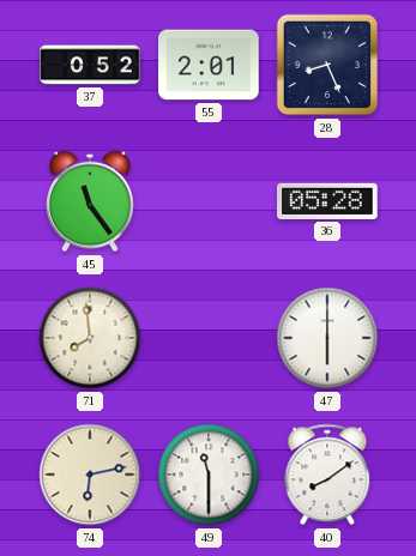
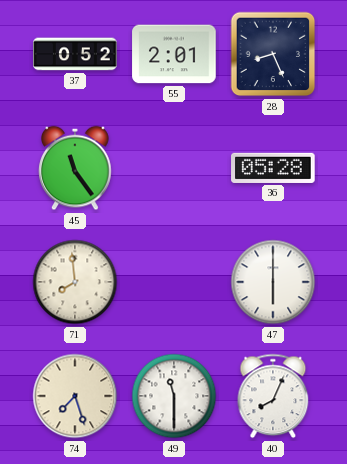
74: 6:13 -> 7:27 (75, 396)
40: 8:09 -> 8:04 (273, 396)
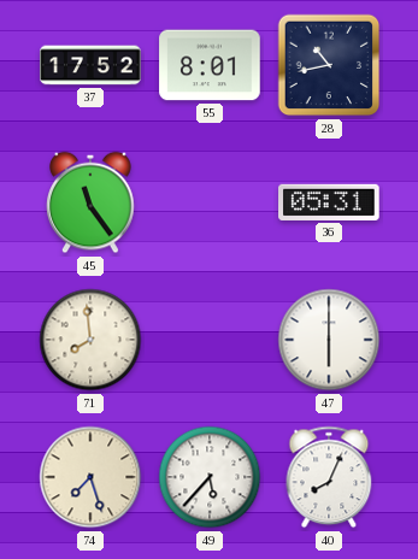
37: 0:52 -> 17:52 (90, 65)
55: 2:01 -> 8:01 (210, 65)
28: 8:26 -> 10:43 (329, 65)
36: 05:28 -> 05:31 (329, 202)
49: 11:30 -> 5:37 (210, 477)
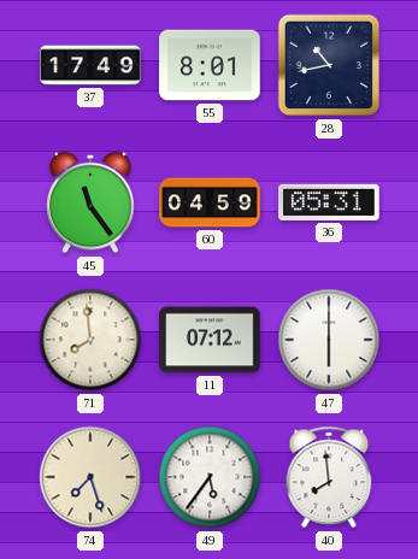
37: 17:52 -> 17:49 (90, 65)
60: none -> 04:59 (210, 202)
11: none -> 07:12 (210, 340)
49: 5:37 -> 5:36 (210, 477)
40: 8:04 -> 7:59 (329, 477)
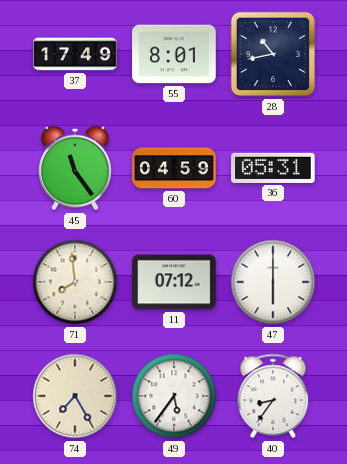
74: 7:27 -> 7:25 (75, 396)
40: 7:59 -> 8:36 (273, 396)
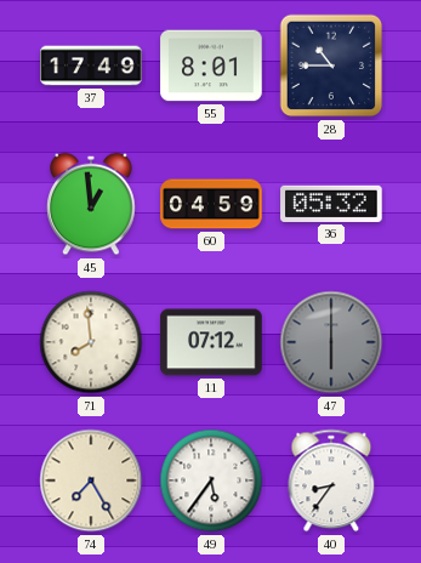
28: 10:43 -> 10:45 (331, 66)
45: 11:24 -> 12:59 (91, 204)
36: 05:31 -> 05:32 (331, 204)
47 dial: white -> grey (331, 342)
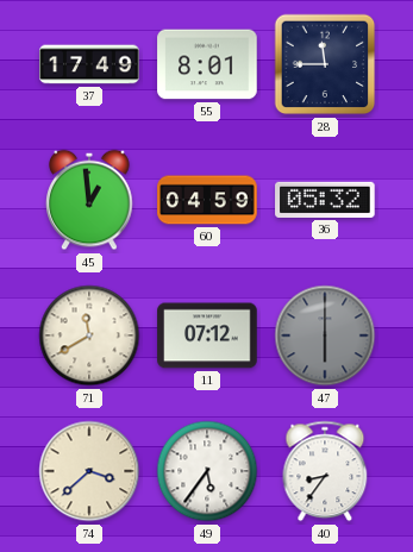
28: 10:45 -> 11:45 (325, 64)
71: 7:59 -> 11:40 (89, 335)
74: 7:25 -> 3:38 (89, 471)
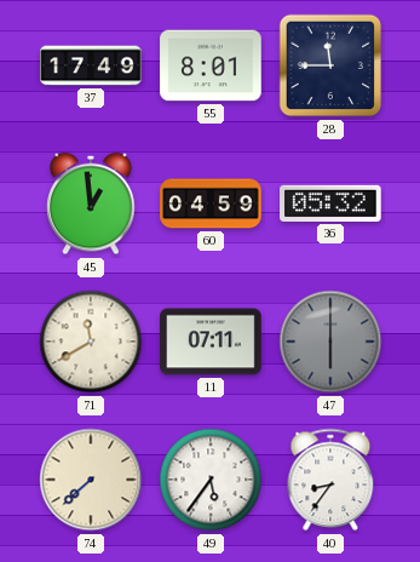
11: 07:12 -> 07:11 (211, 342)
74: 3:38 -> 7:38 (91, 480)
